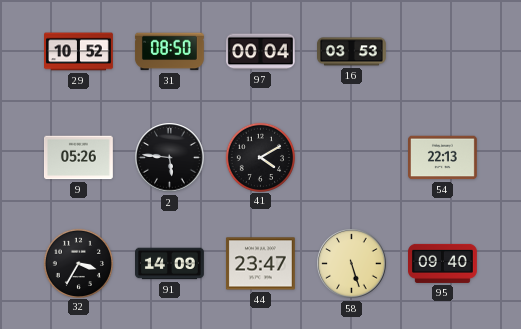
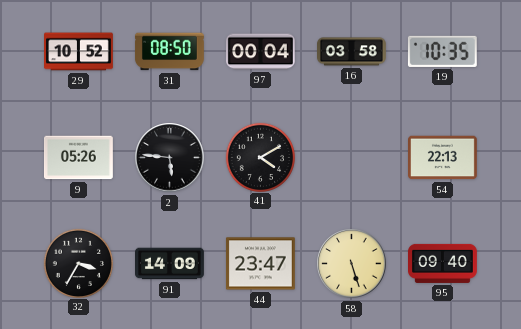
16: 03:53 -> 03:58 (352, 52)
19: none -> 10:35 (442, 51)
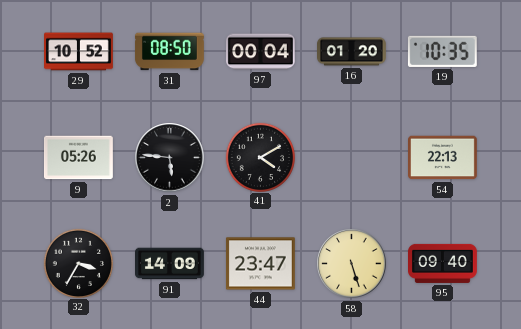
16: 03:58 -> 01:20 (352, 52)
